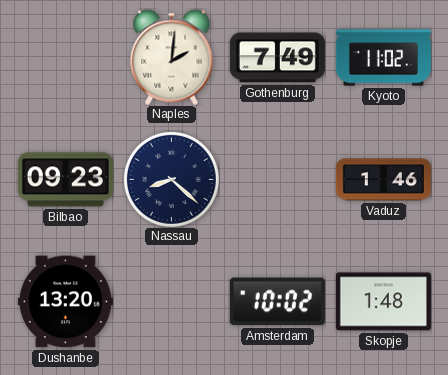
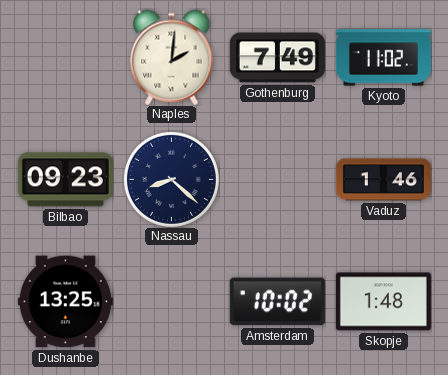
Dushanbe: 13:20 -> 13:25 (65, 302)
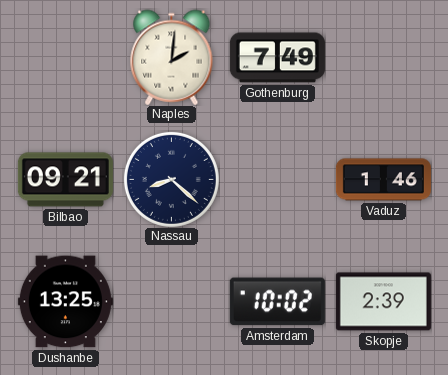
Kyoto: 11:02 -> none (383, 58)
Bilbao: 09:23 -> 09:21 (65, 180)
Skopje: 1:48 -> 2:39 (383, 302)
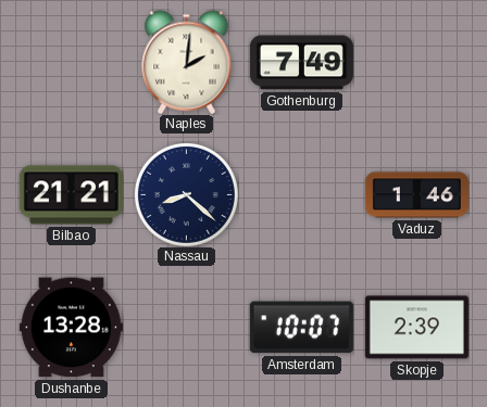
Bilbao: 09:21 -> 21:21 (71, 195)
Dushanbe: 13:25 -> 13:28 (71, 328)
Amsterdam: 10:02 -> 10:07 (301, 328)
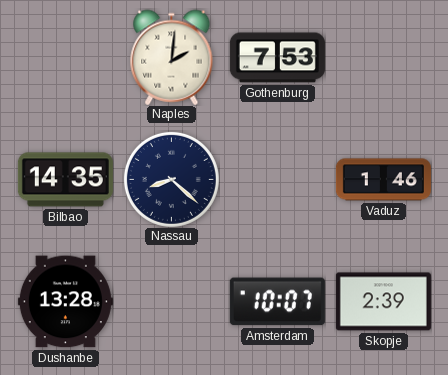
Gothenburg: 7:49 -> 7:53 (277, 58)
Bilbao: 21:21 -> 14:35 (65, 180)
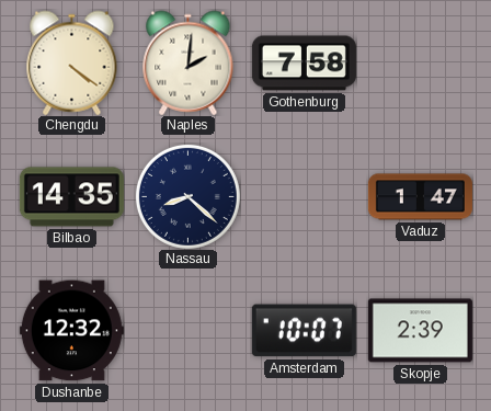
Chengdu: none -> 4:21 (72, 62)
Gothenburg: 7:53 -> 7:58 (304, 64)
Vaduz: 1:46 -> 1:47 (420, 197)
Dushanbe: 13:28 -> 12:32 (71, 331)
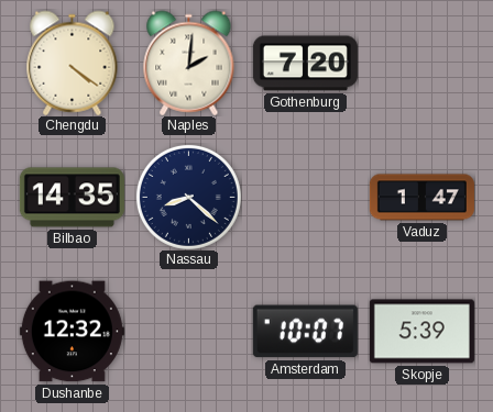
Gothenburg: 7:58 -> 7:20 (305, 64)
Skopje: 2:39 -> 5:39 (421, 332)
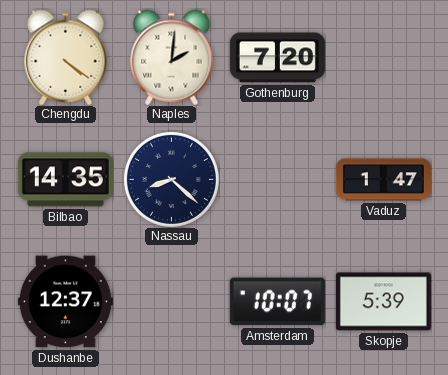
Dushanbe: 12:32 -> 12:37 (65, 302)
